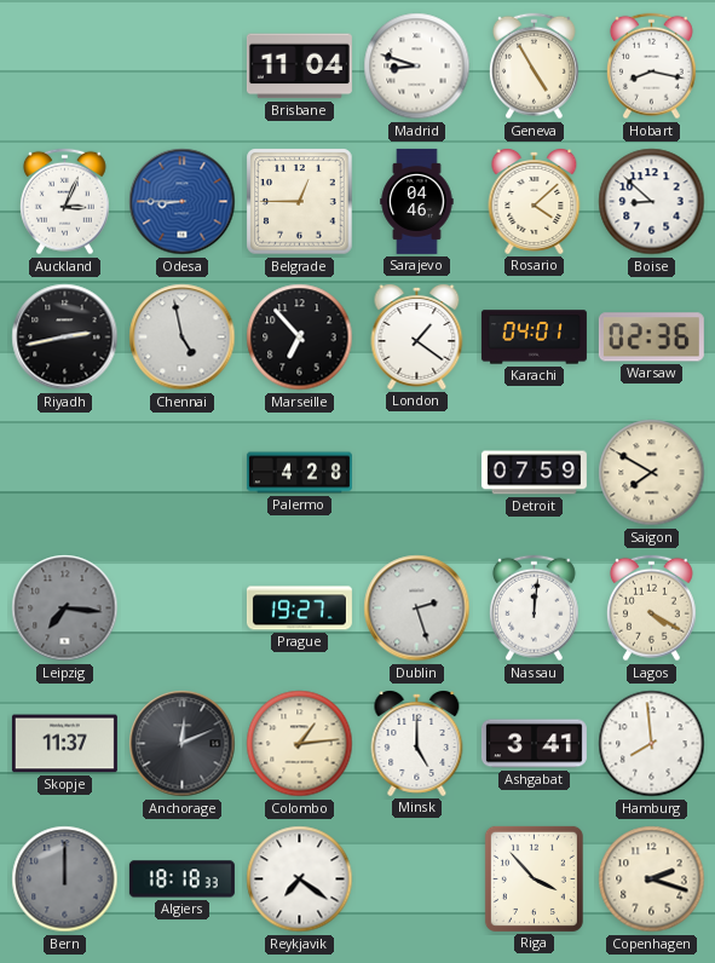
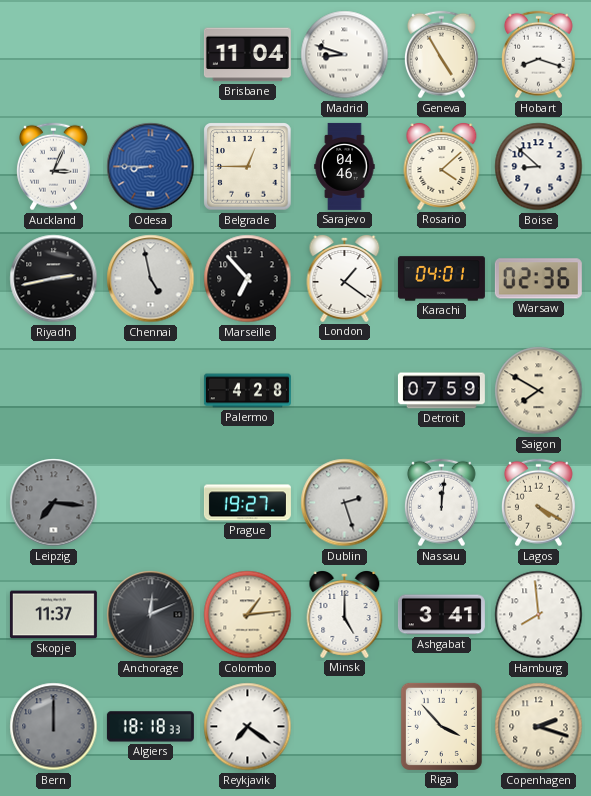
Hobart: 8:17 -> 8:18 (538, 55)
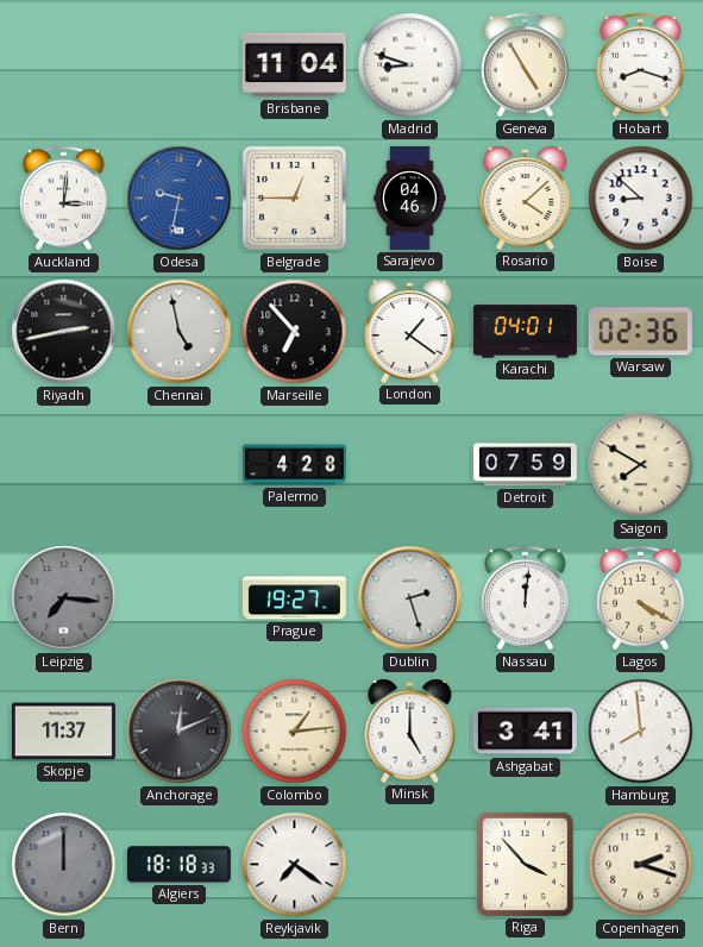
Auckland: 3:04 -> 3:01 (63, 199)
Odesa: 8:45 -> 9:32 (180, 199)
